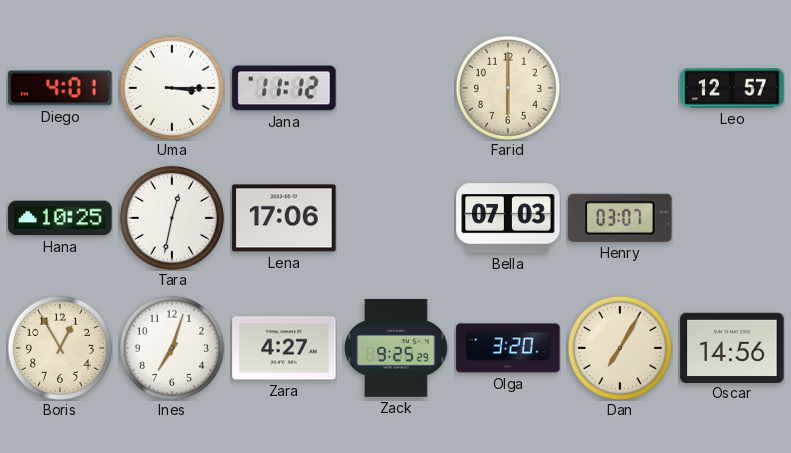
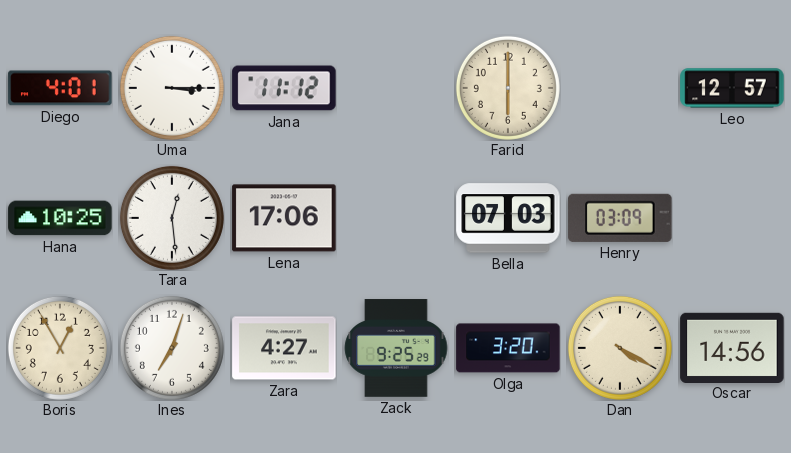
Tara: 12:32 -> 12:29 (172, 218)
Henry: 03:07 -> 03:09 (620, 218)
Dan: 7:05 -> 4:20 (620, 348)
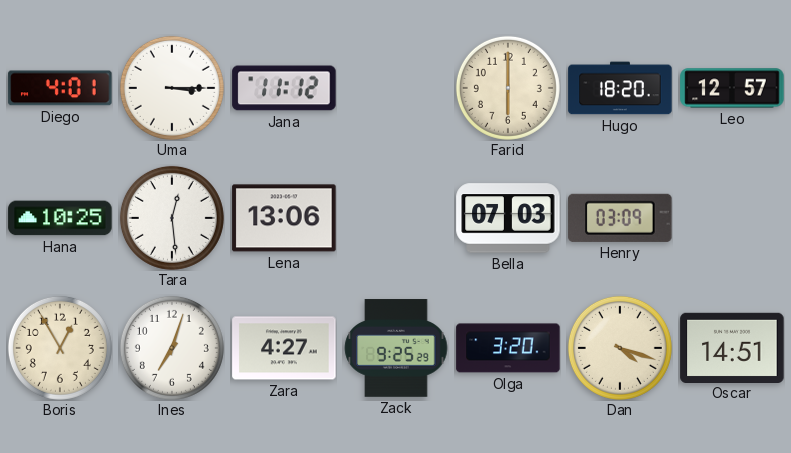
Hugo: none -> 18:20 (620, 88)
Lena: 17:06 -> 13:06 (284, 218)
Dan: 4:20 -> 4:18 (620, 348)
Oscar: 14:56 -> 14:51 (732, 347)
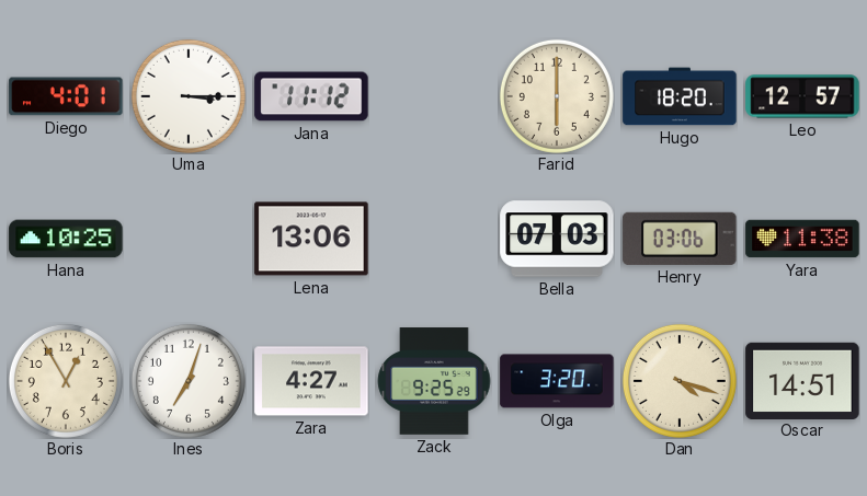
Tara: 12:29 -> none (172, 218)
Henry: 03:09 -> 03:06 (680, 239)
Yara: none -> 11:38 (802, 239)
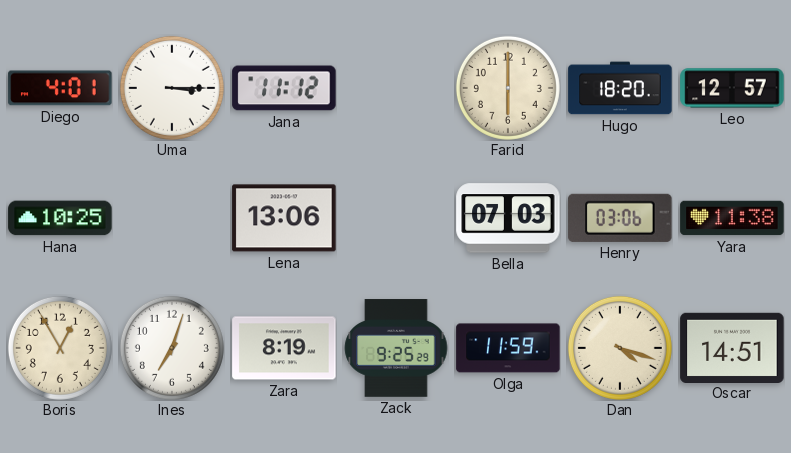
Zara: 4:27 -> 8:19 (284, 348)
Olga: 3:20 -> 11:59 (508, 348)
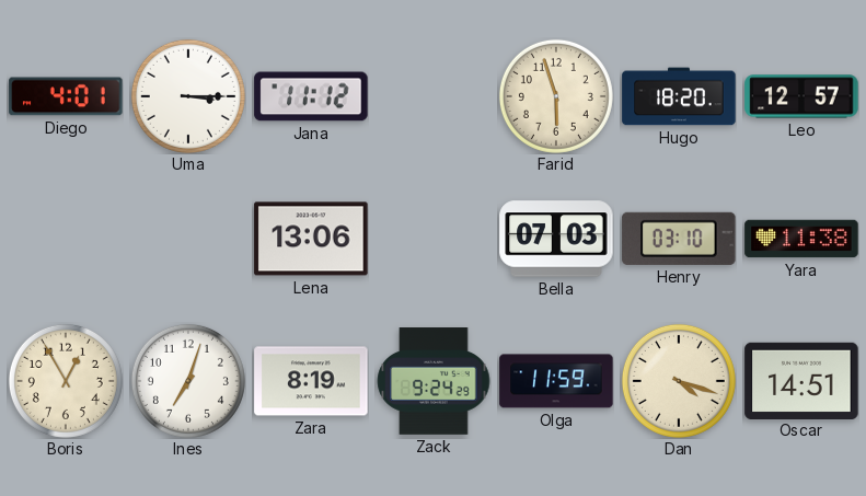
Farid: 6:00 -> 5:57 (556, 96)
Hana: 10:25 -> none (60, 218)
Henry: 03:06 -> 03:10 (679, 239)
Zack: 9:25 -> 9:24 (434, 381)
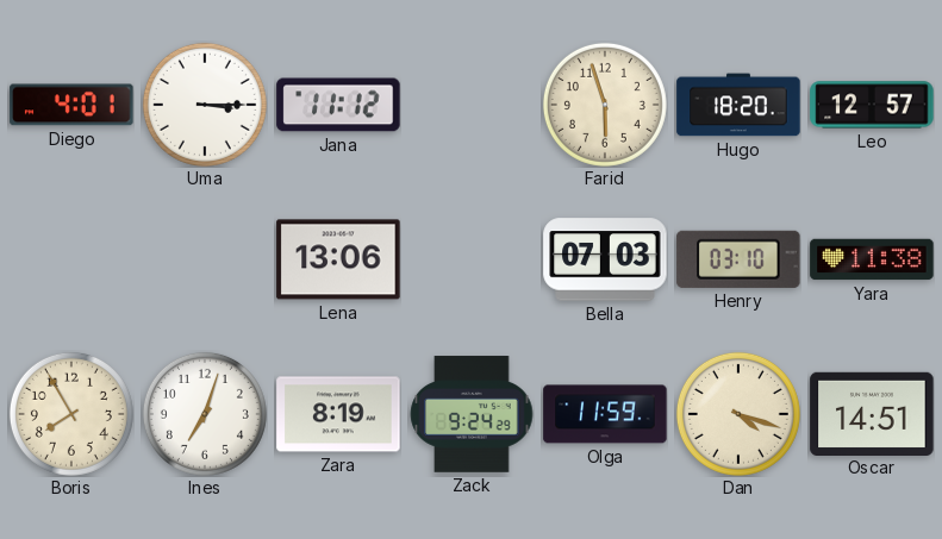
Boris: 12:55 -> 7:55 (71, 414)
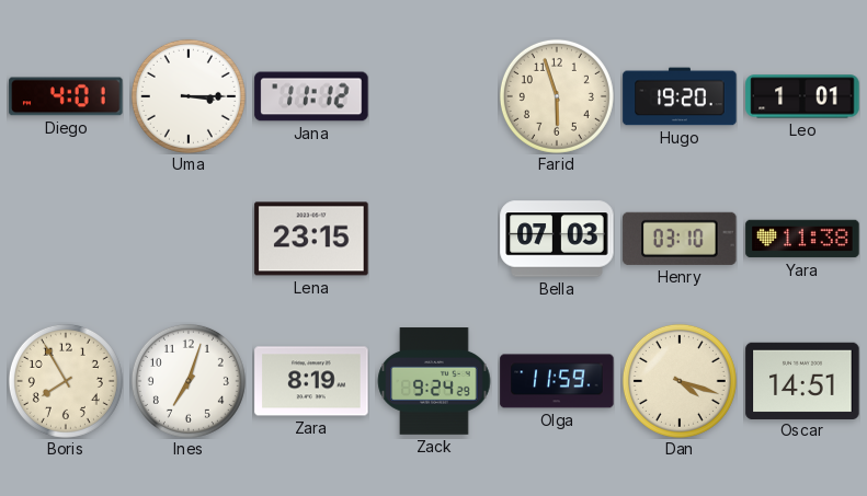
Hugo: 18:20 -> 19:20 (680, 96)
Leo: 12:57 -> 1:01 (802, 96)
Lena: 13:06 -> 23:15 (311, 239)
